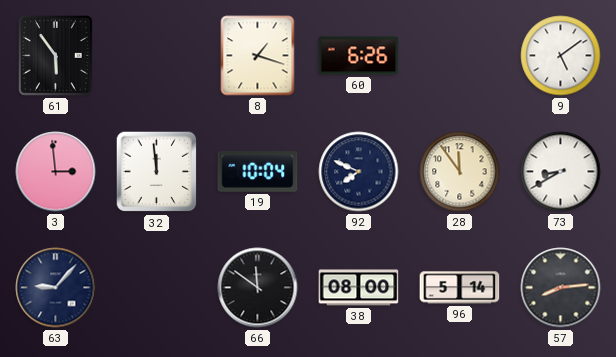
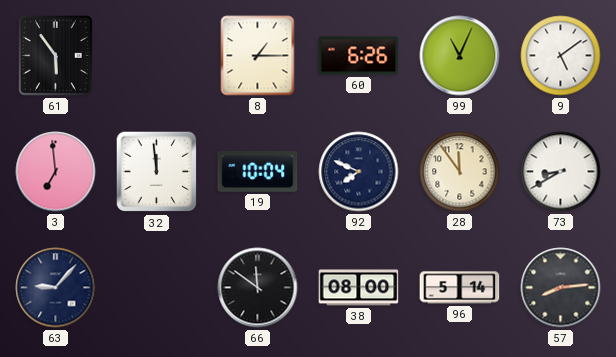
8: 1:18 -> 1:15 (258, 56)
99: none -> 11:04 (460, 56)
3: 2:59 -> 6:59 (56, 172)
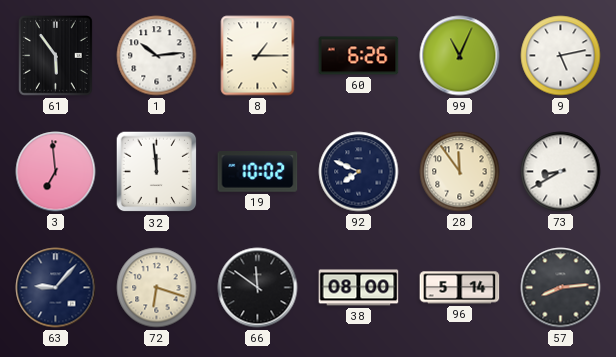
1: none -> 10:14 (157, 56)
9: 5:09 -> 5:13 (561, 56)
19: 10:04 -> 10:02 (258, 172)
72: none -> 6:18 (157, 288)
